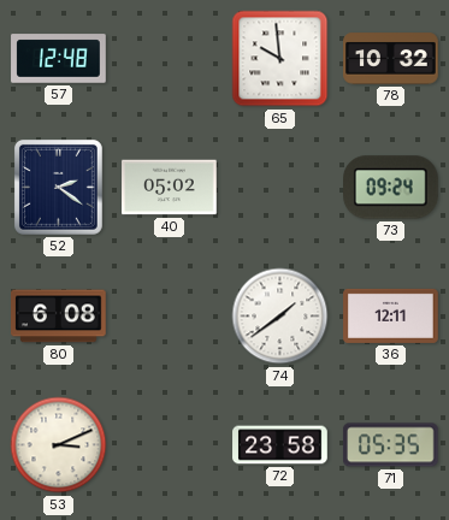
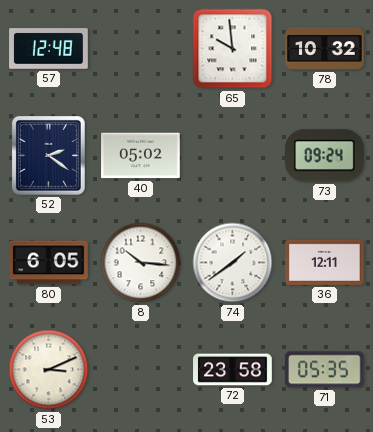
80: 6:08 -> 6:05 (49, 263)
8: none -> 10:16 (141, 263)
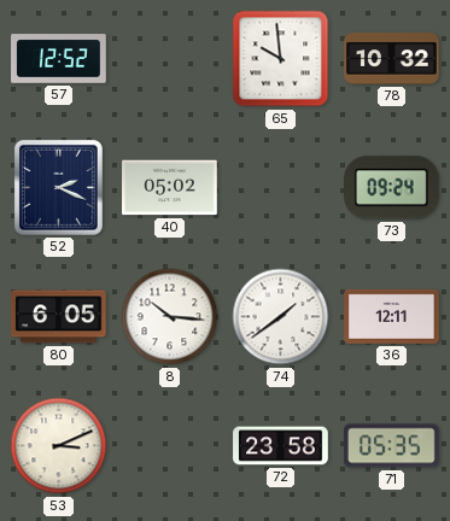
57: 12:48 -> 12:52 (59, 59)
52: 2:21 -> 2:19 (58, 187)
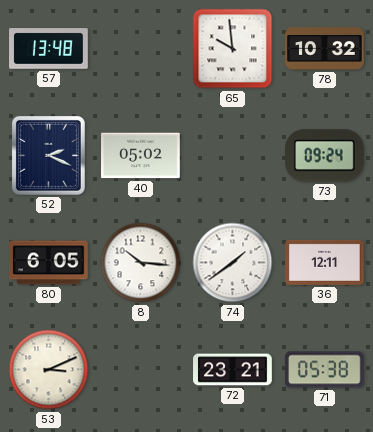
57: 12:52 -> 13:48 (49, 49)
72: 23:58 -> 23:21 (233, 370)
71: 05:35 -> 05:38 (324, 370)
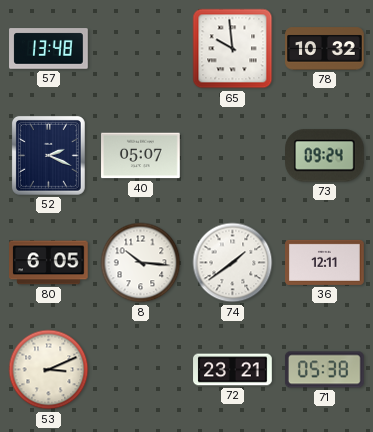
40: 05:02 -> 05:07 (141, 156)
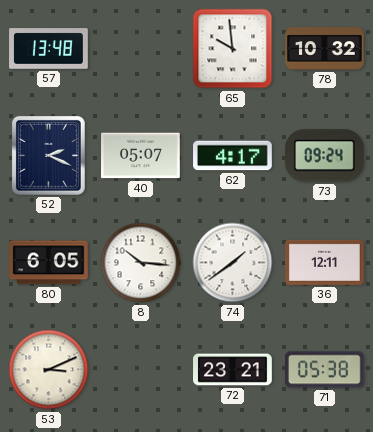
62: none -> 4:17 (233, 156)
